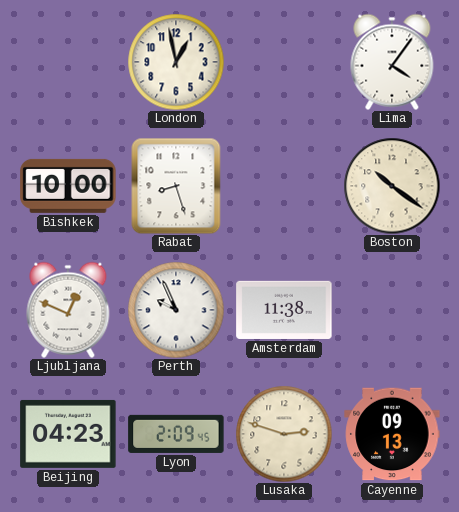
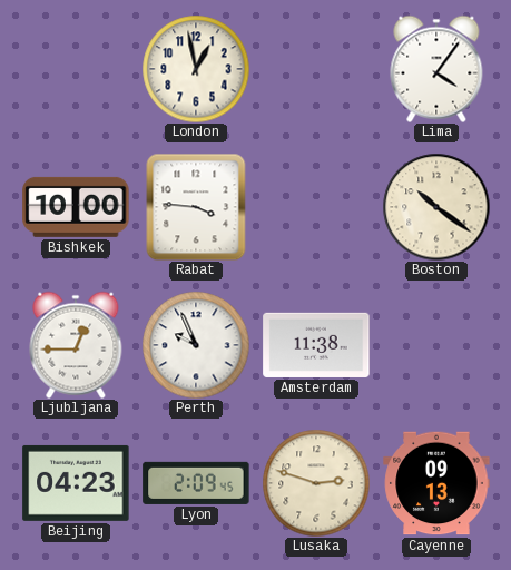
Rabat: 8:27 -> 3:46 (196, 207)
Ljubljana: 12:49 -> 12:45 (76, 345)
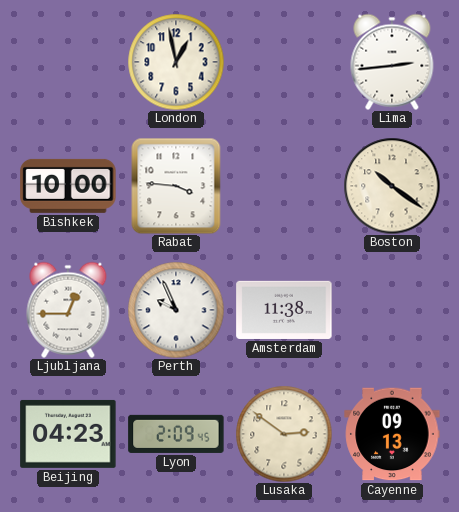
Lima: 4:06 -> 2:44 (392, 62)
Lusaka: 2:48 -> 2:51 (284, 434)
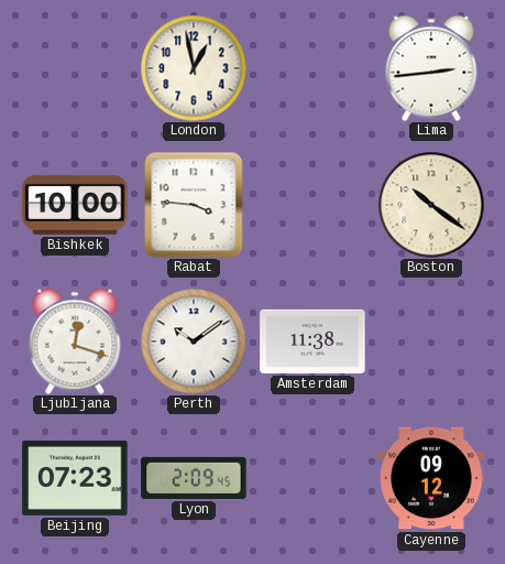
Ljubljana: 12:45 -> 12:18 (75, 341)
Perth: 9:56 -> 10:09 (194, 341)
Beijing: 04:23 -> 07:23 (75, 478)
Lusaka: 2:51 -> none (284, 434)
Cayenne: 09:13 -> 09:12 (431, 478)
